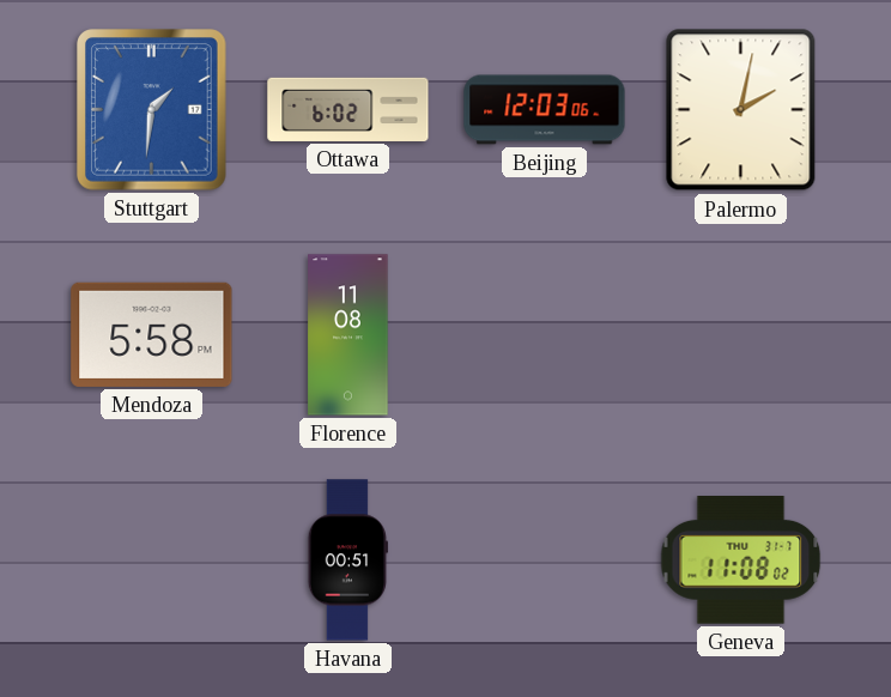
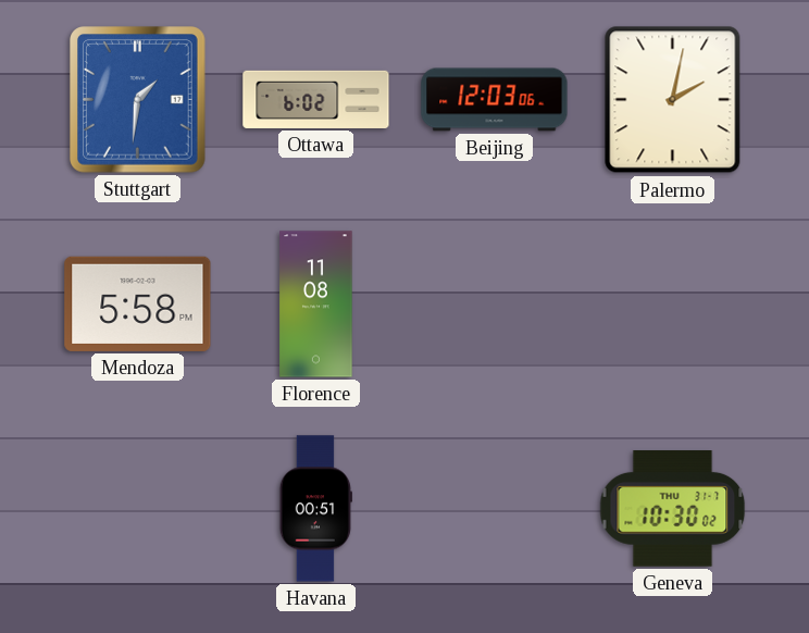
Geneva: 11:08 -> 10:30 (673, 509)
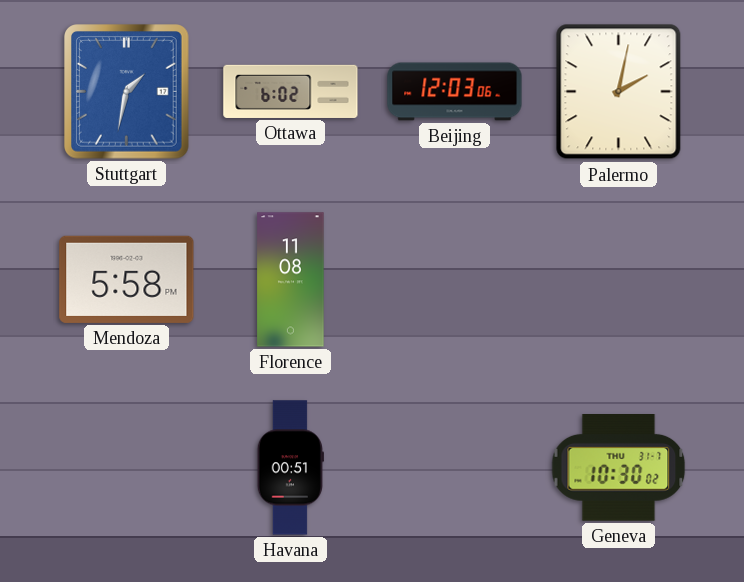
Stuttgart: 1:31 -> 1:32 (127, 92)
